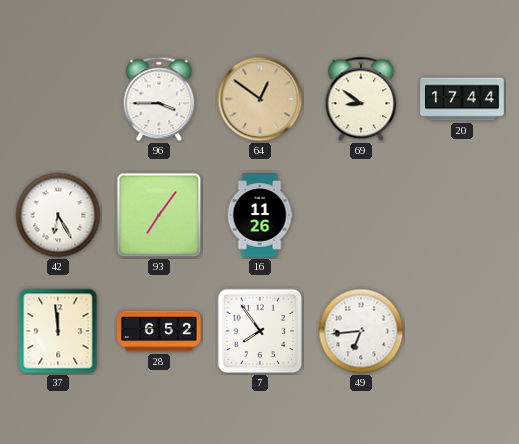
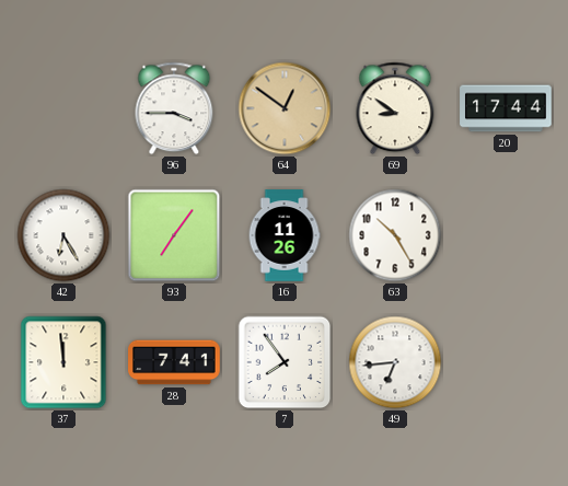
63: none -> 10:25 (395, 235)
28: 6:52 -> 7:41 (174, 362)
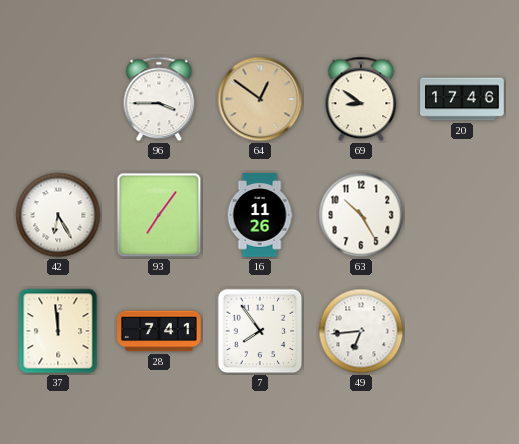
20: 17:44 -> 17:46 (462, 99)
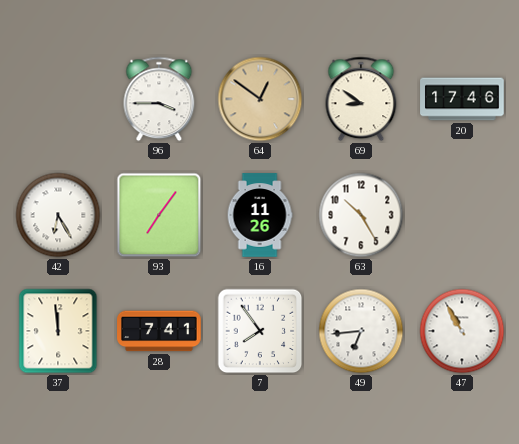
47: none -> 10:55 (462, 331)
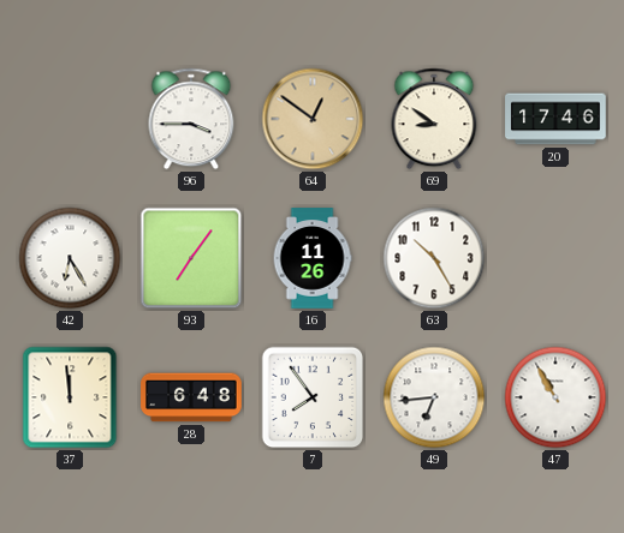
28: 7:41 -> 6:48 (191, 397)
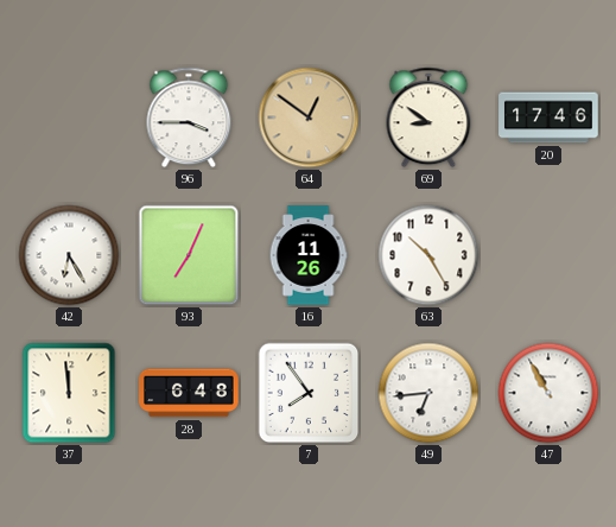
93: 7:06 -> 7:04 (189, 255)
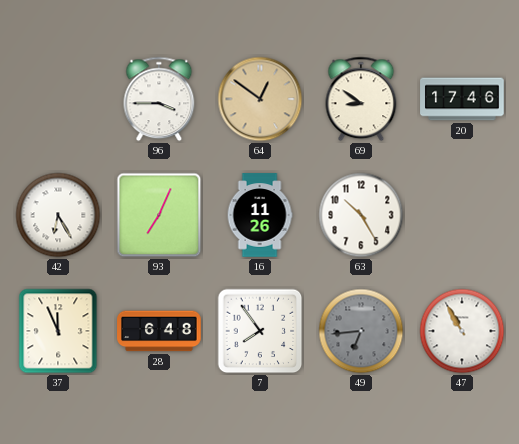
37: 11:59 -> 11:56 (58, 331)
49 dial: white -> grey (361, 331)
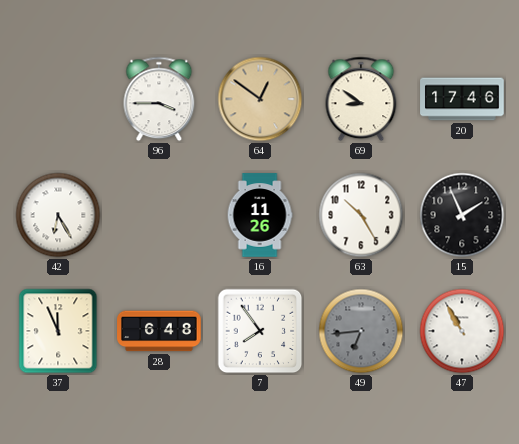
93: 7:04 -> none (159, 215)
15: none -> 1:56 (462, 215)
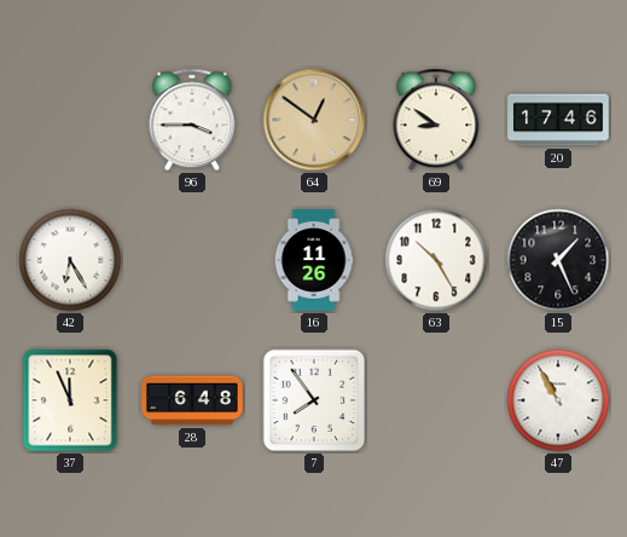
15: 1:56 -> 1:26 (558, 260)
49: 6:44 -> none (361, 331)
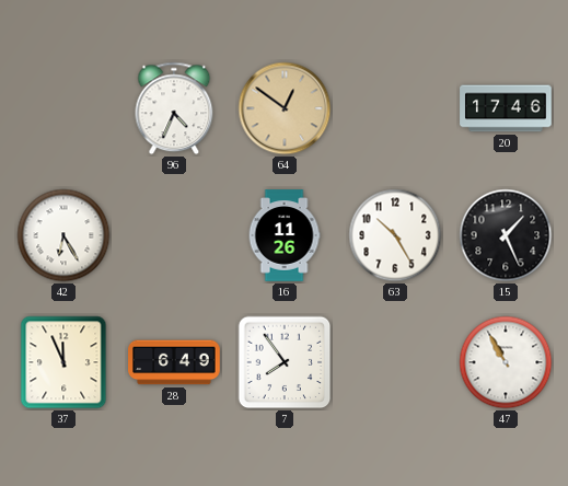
96: 3:45 -> 4:34 (174, 108)
69: 8:51 -> none (436, 120)
28: 6:48 -> 6:49 (174, 362)
